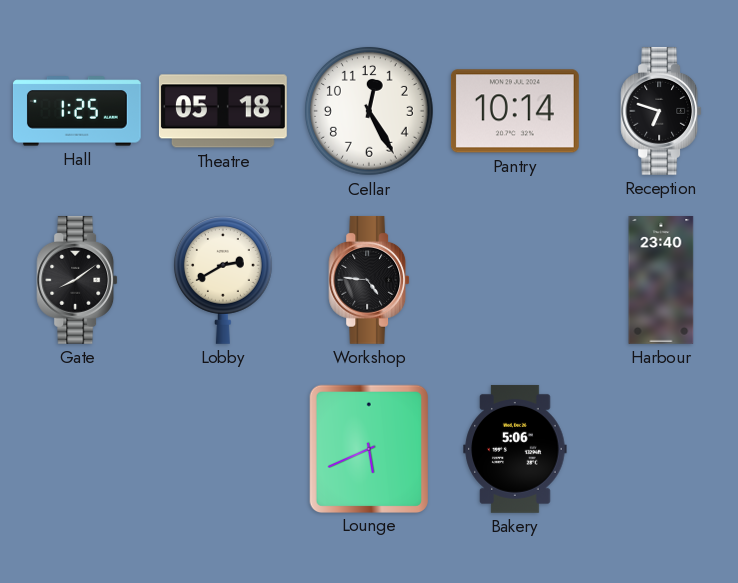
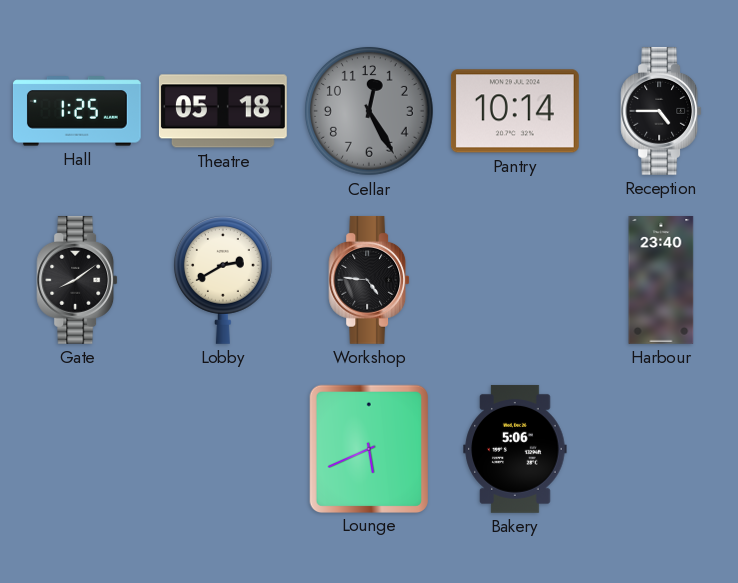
Cellar dial: white -> grey (369, 111)
Reception: 6:48 -> 4:45 (661, 111)
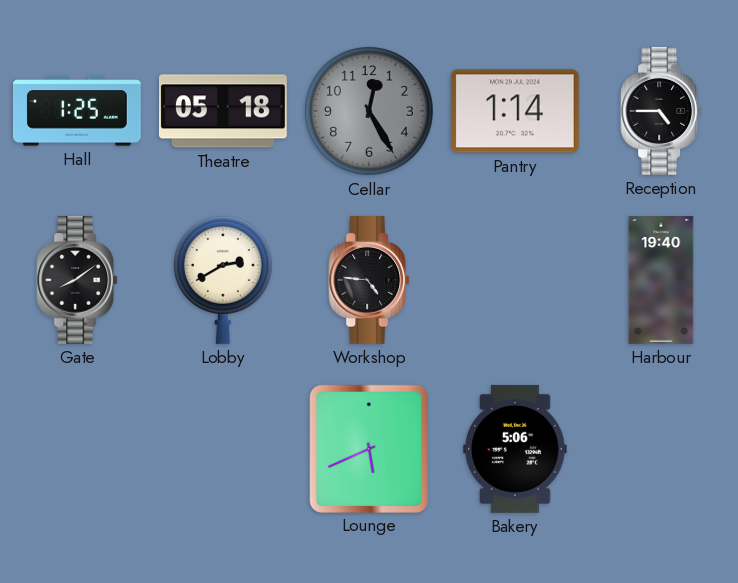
Pantry: 10:14 -> 1:14 (515, 111)
Harbour: 23:40 -> 19:40 (661, 281)
